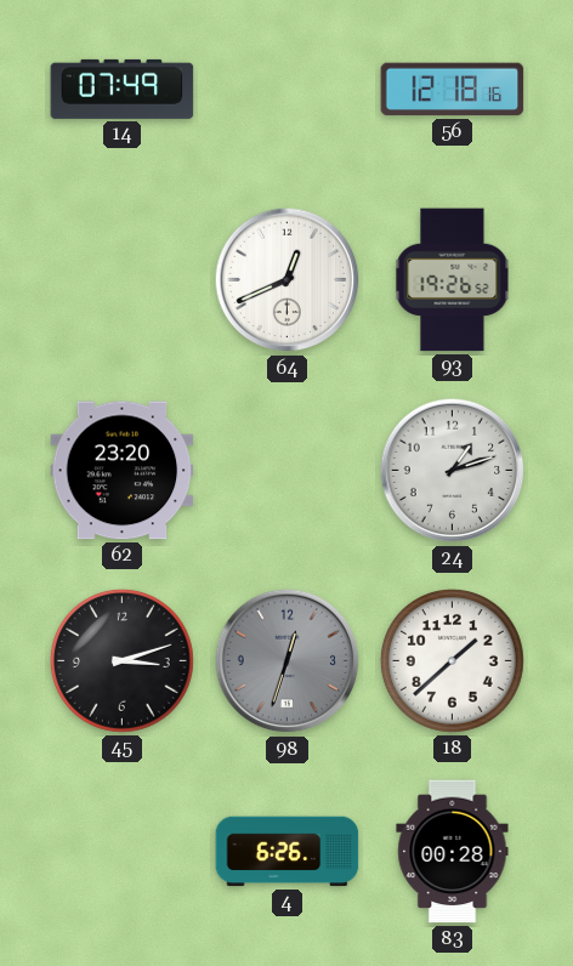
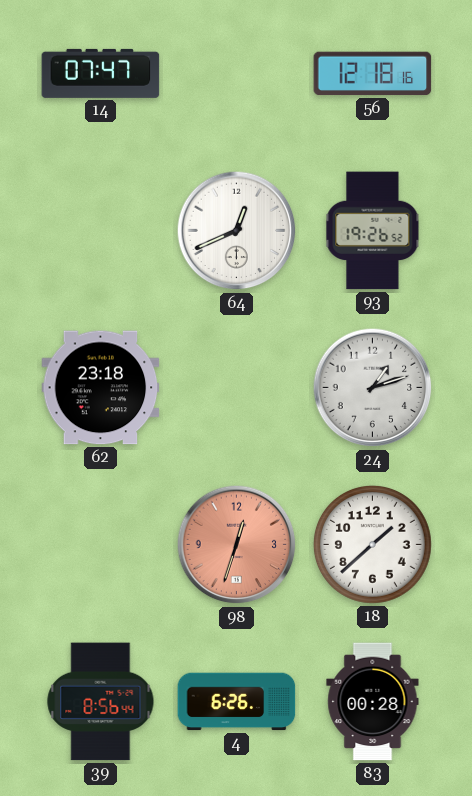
14: 07:49 -> 07:47 (101, 73)
62: 23:20 -> 23:18 (101, 388)
45: 3:12 -> none (121, 660)
98 dial: grey -> salmon (237, 545)
39: none -> 8:56 (101, 702)
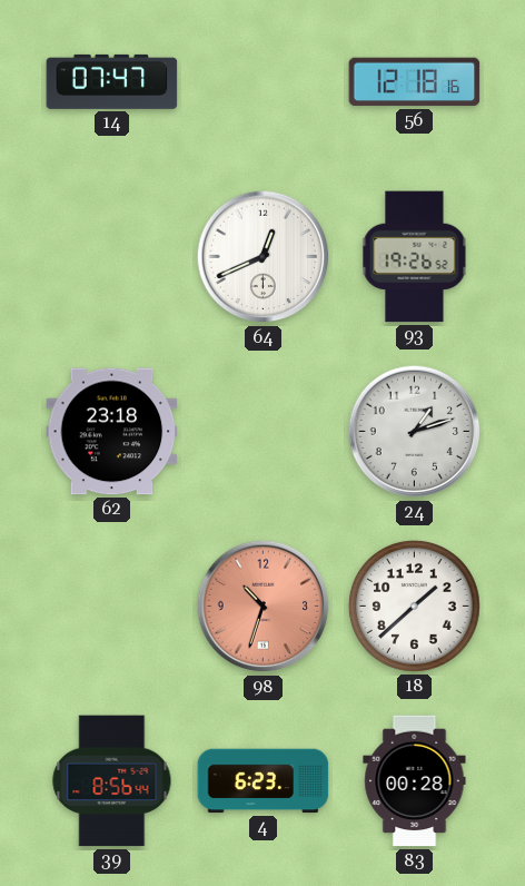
98: 12:33 -> 10:33 (264, 607)
4: 6:26 -> 6:23 (264, 781)
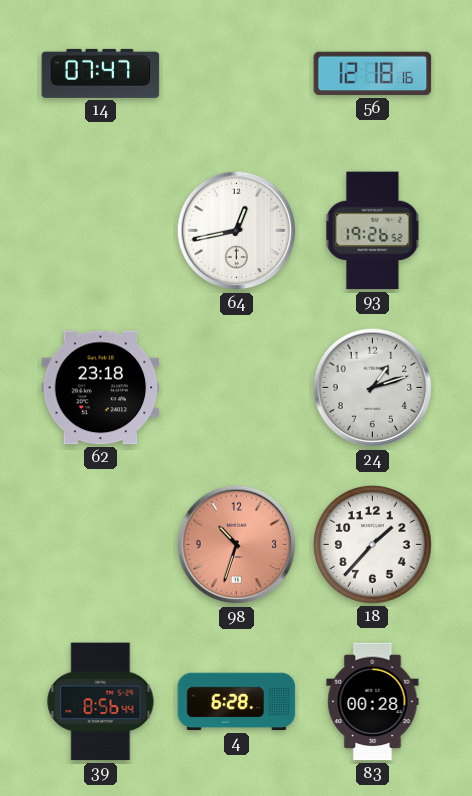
64: 12:41 -> 12:43 (237, 231)
18: 1:38 -> 1:37 (372, 544)
4: 6:23 -> 6:28 (237, 702)
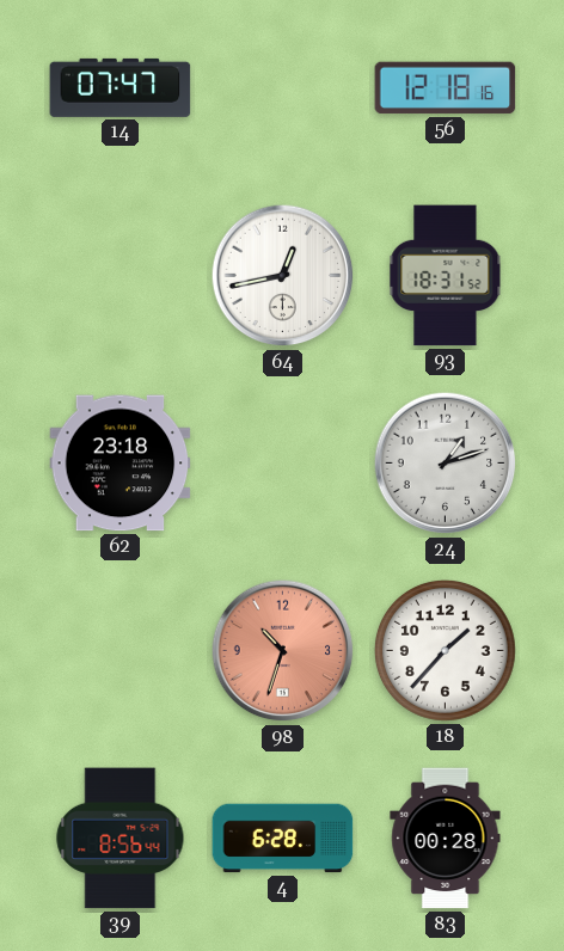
93: 19:26 -> 18:31 (446, 276)
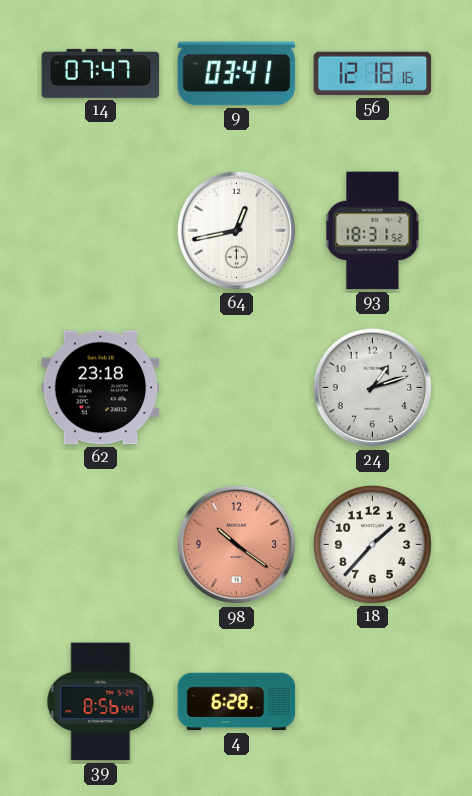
9: none -> 03:41 (237, 74)
98: 10:33 -> 10:21 (237, 545)
83: 00:28 -> none (446, 839)
